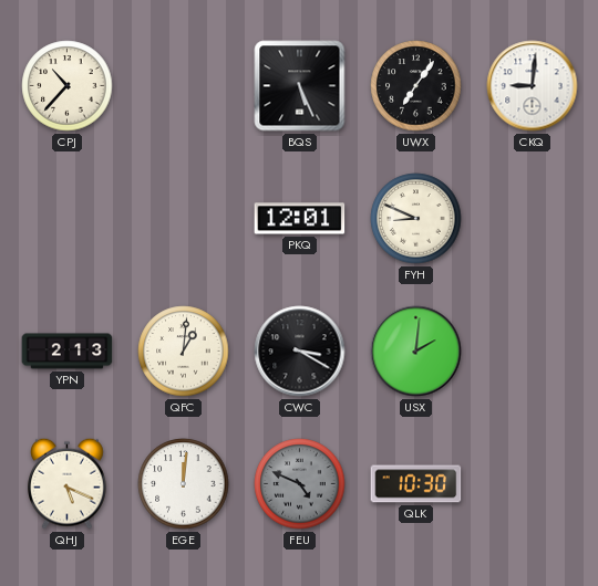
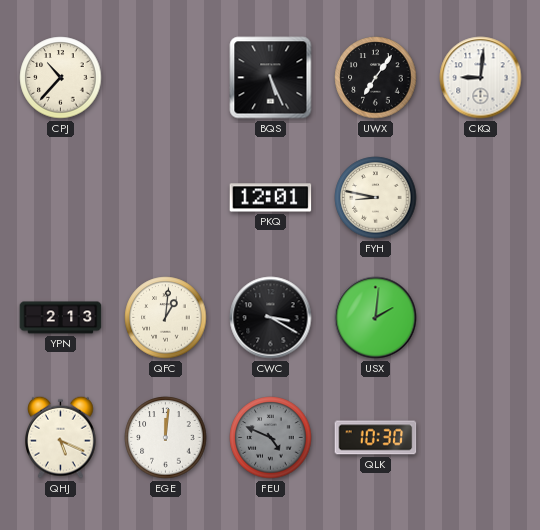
FYH: 8:49 -> 8:47 (376, 198)
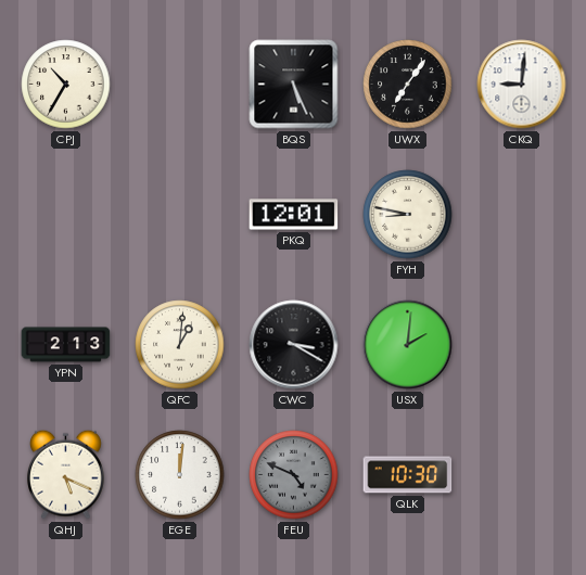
CPJ: 10:37 -> 10:35 (66, 85)
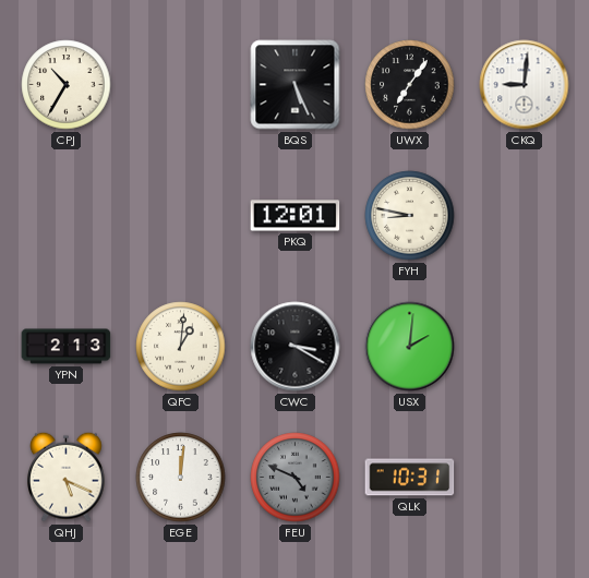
QLK: 10:30 -> 10:31 (410, 478)
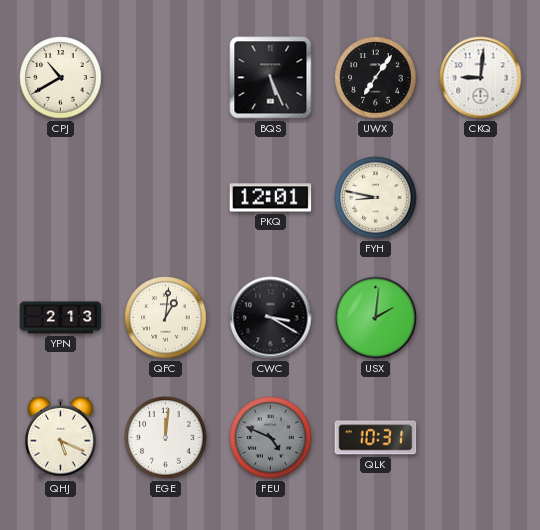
CPJ: 10:35 -> 10:40 (61, 78)
